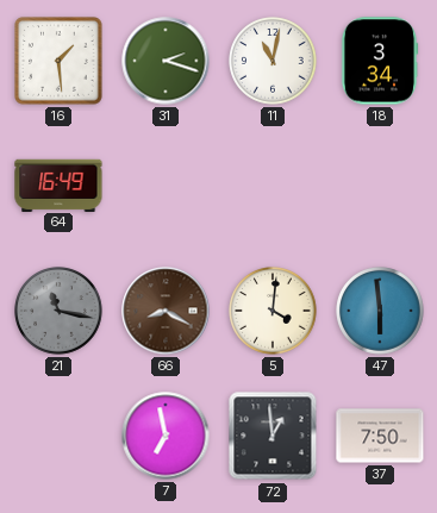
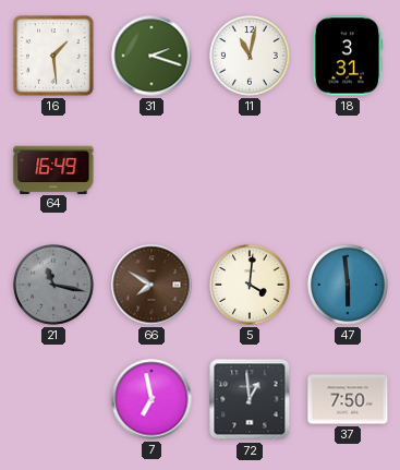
18: 3:34 -> 3:31 (348, 56)
66: 8:20 -> 7:50 (151, 285)
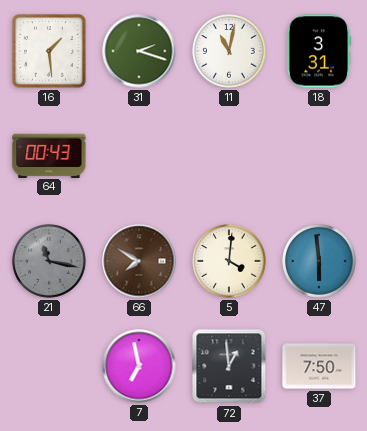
64: 16:49 -> 00:43 (49, 155)
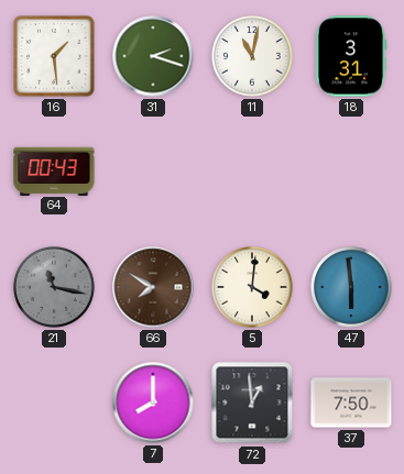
7: 6:58 -> 8:00 (153, 403)
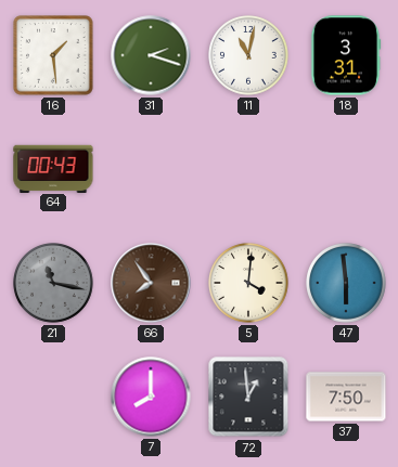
66: 7:50 -> 7:54 (151, 283)
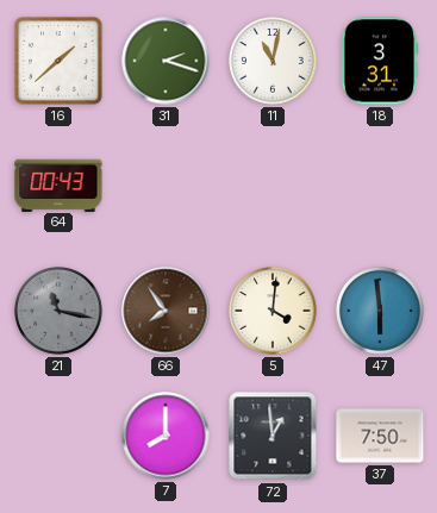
16: 1:29 -> 1:38 (58, 61)
